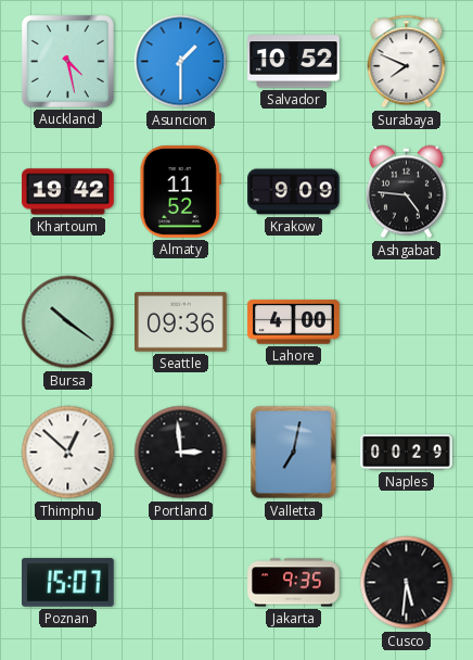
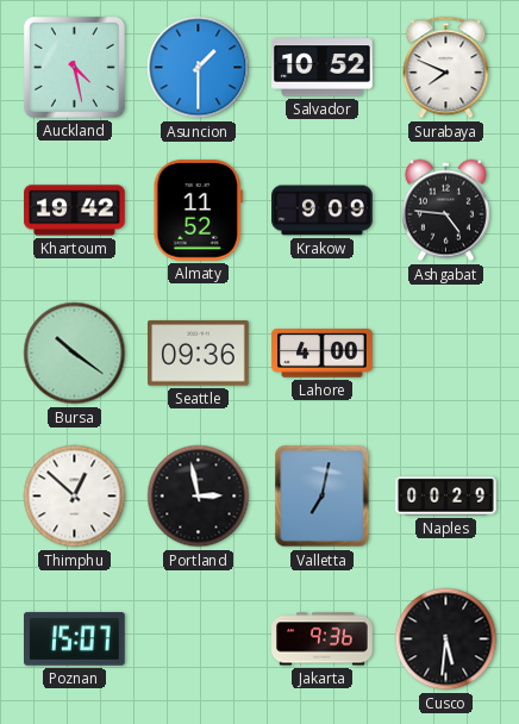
Portland: 2:59 -> 2:58 (199, 497)
Jakarta: 9:35 -> 9:36 (323, 639)
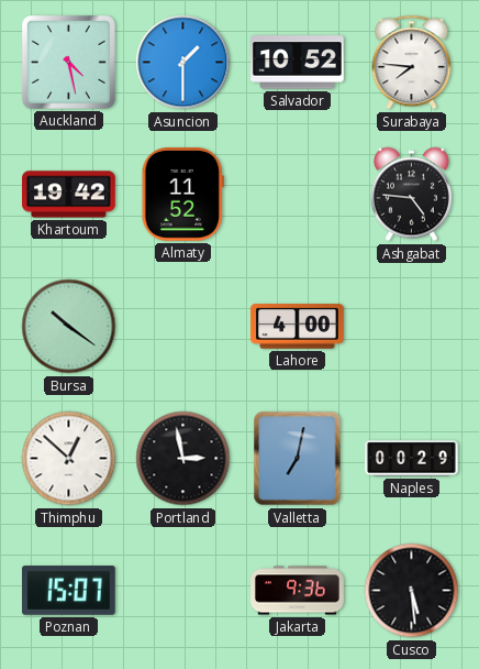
Surabaya: 7:49 -> 7:46 (412, 63)
Krakow: 9:09 -> none (323, 211)
Seattle: 09:36 -> none (199, 354)
Cusco: 5:31 -> 5:29 (412, 591)
